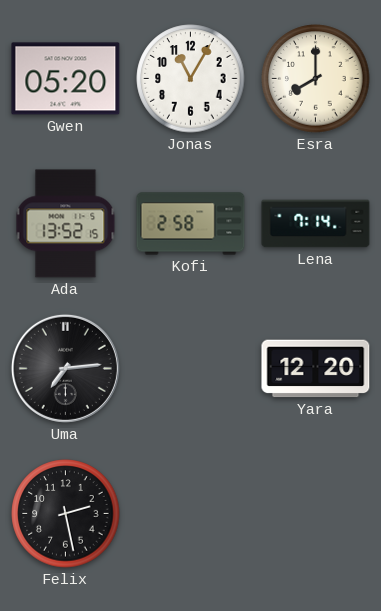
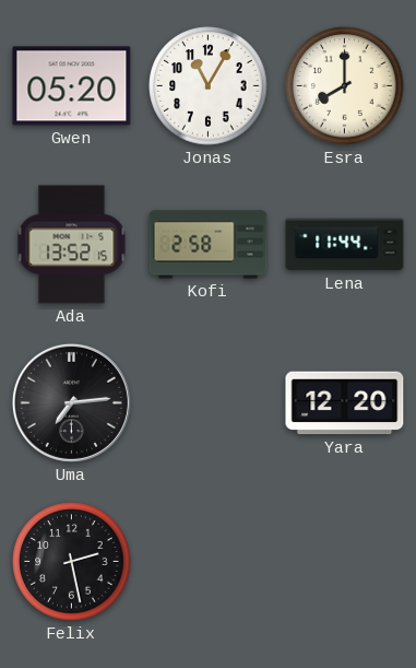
Lena: 7:14 -> 11:44 (345, 245)
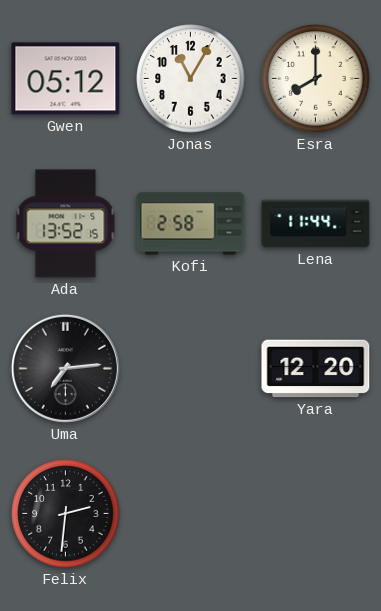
Gwen: 05:20 -> 05:12 (66, 79)
Felix: 2:28 -> 2:31 (66, 514)
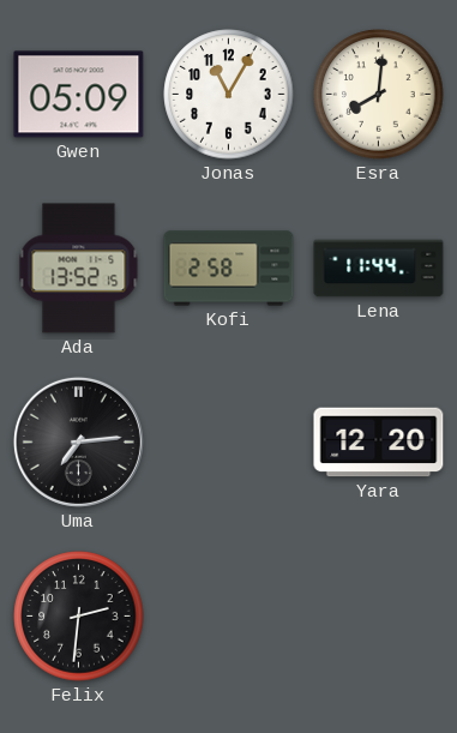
Gwen: 05:12 -> 05:09 (79, 95)
Esra: 8:00 -> 8:01 (379, 95)
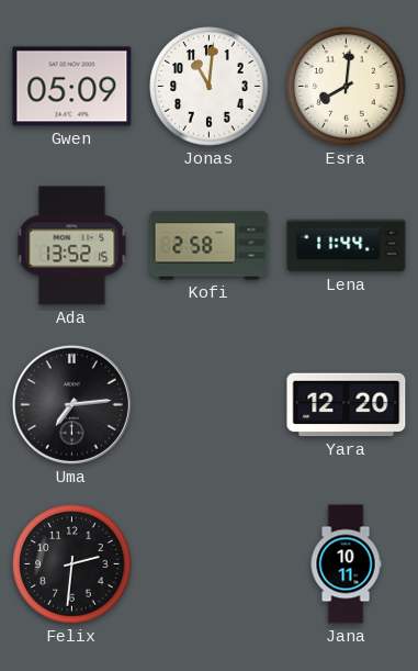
Jonas: 11:05 -> 11:01 (210, 87)
Jana: none -> 10:11 (346, 564)
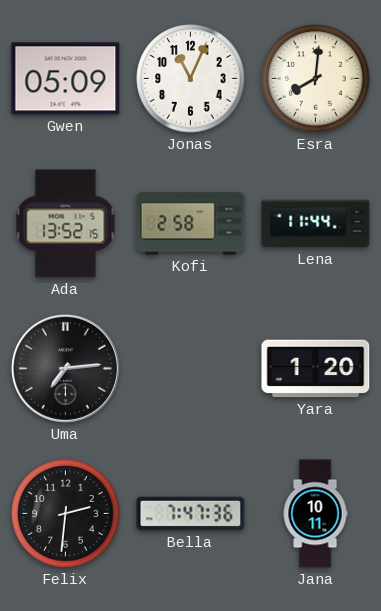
Jonas: 11:01 -> 11:04 (191, 79)
Yara: 12:20 -> 1:20 (316, 369)
Bella: none -> 7:47 (191, 514)
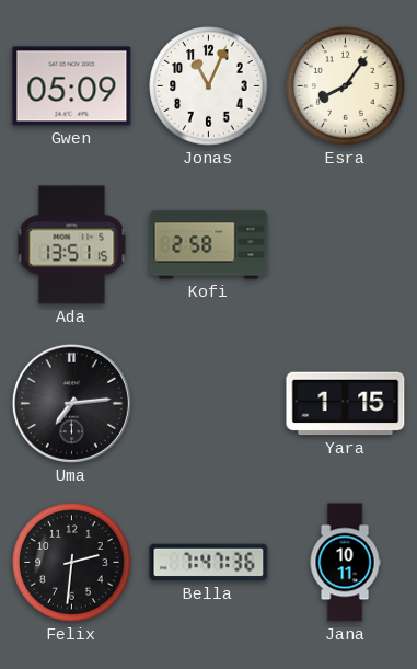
Esra: 8:01 -> 8:06 (346, 86)
Ada: 13:52 -> 13:51 (72, 245)
Lena: 11:44 -> none (316, 224)
Yara: 1:20 -> 1:15 (346, 404)
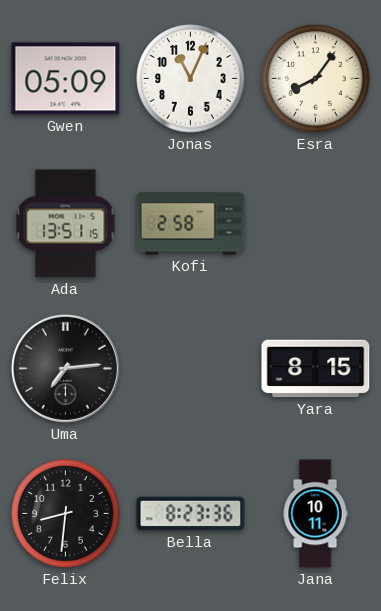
Yara: 1:15 -> 8:15 (316, 369)
Felix: 2:31 -> 8:31 (66, 514)
Bella: 7:47 -> 8:23 (191, 514)
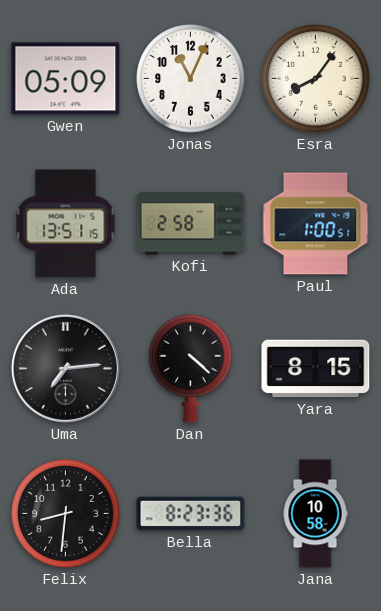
Paul: none -> 1:00 (316, 224)
Dan: none -> 4:22 (191, 368)
Jana: 10:11 -> 10:58 (315, 514)
